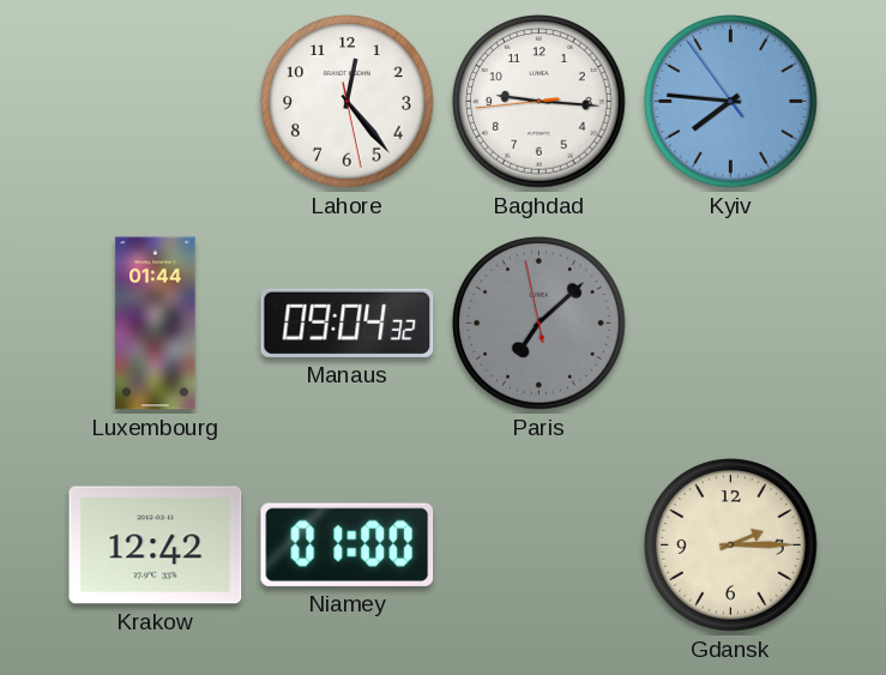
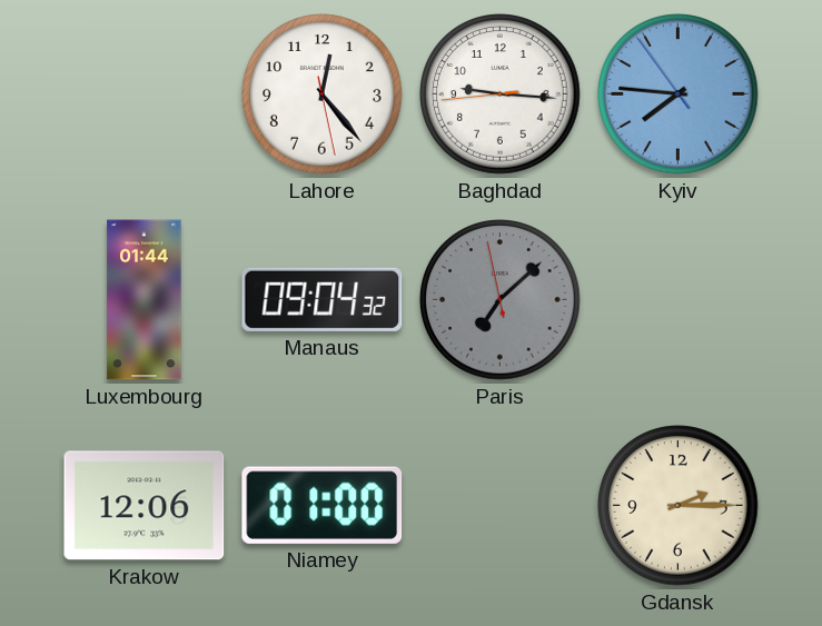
Krakow: 12:42 -> 12:06 (145, 506)
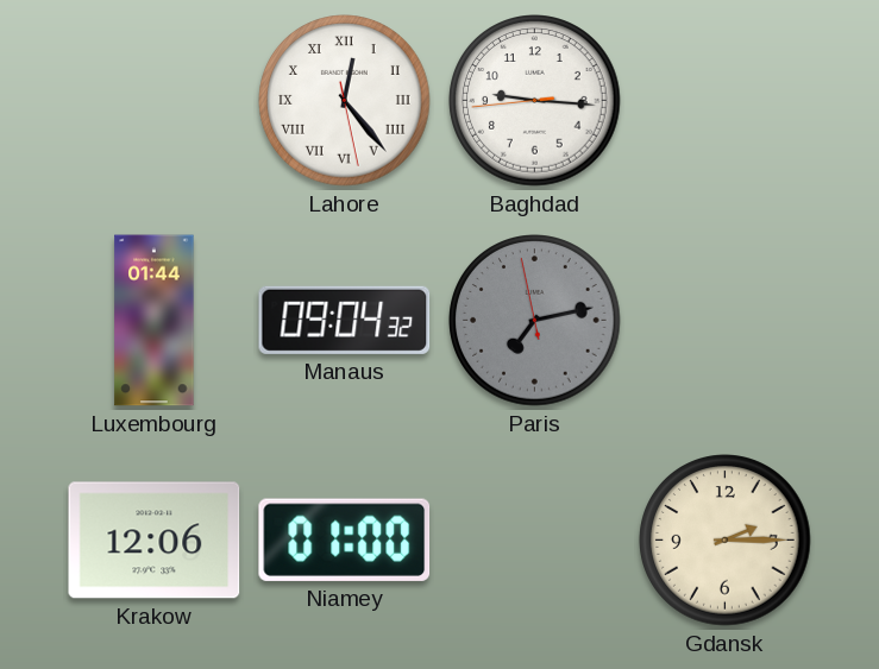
Lahore numerals: Arabic -> Roman (345, 101)
Kyiv: 7:45 -> none (679, 95)
Paris: 7:07 -> 7:12 (535, 321)
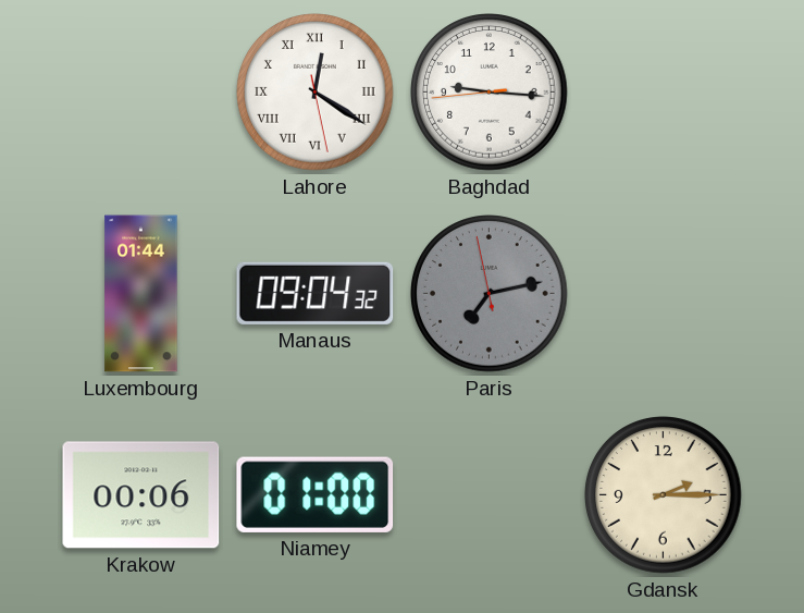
Lahore: 12:23 -> 12:20 (316, 93)
Krakow: 12:06 -> 00:06 (141, 495)
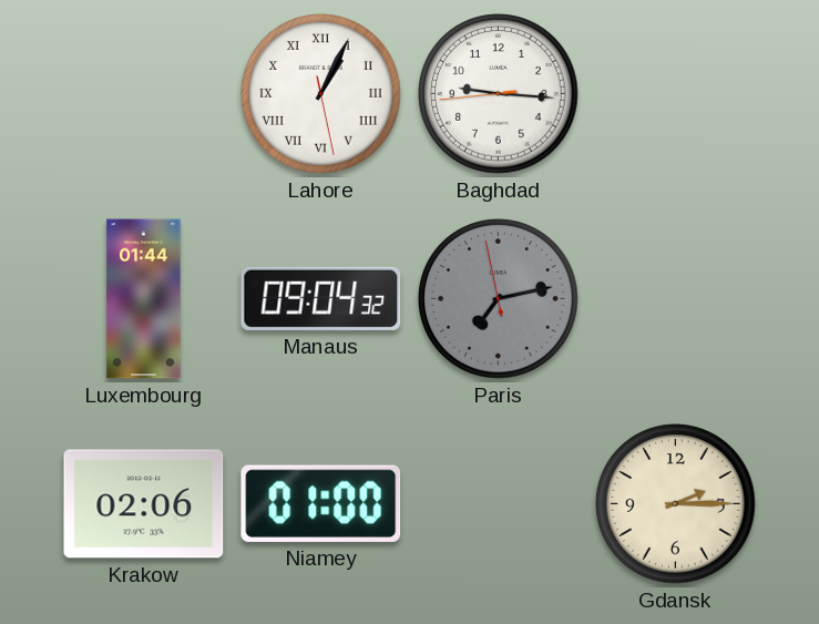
Lahore: 12:20 -> 1:04 (321, 94)
Krakow: 00:06 -> 02:06 (144, 504)
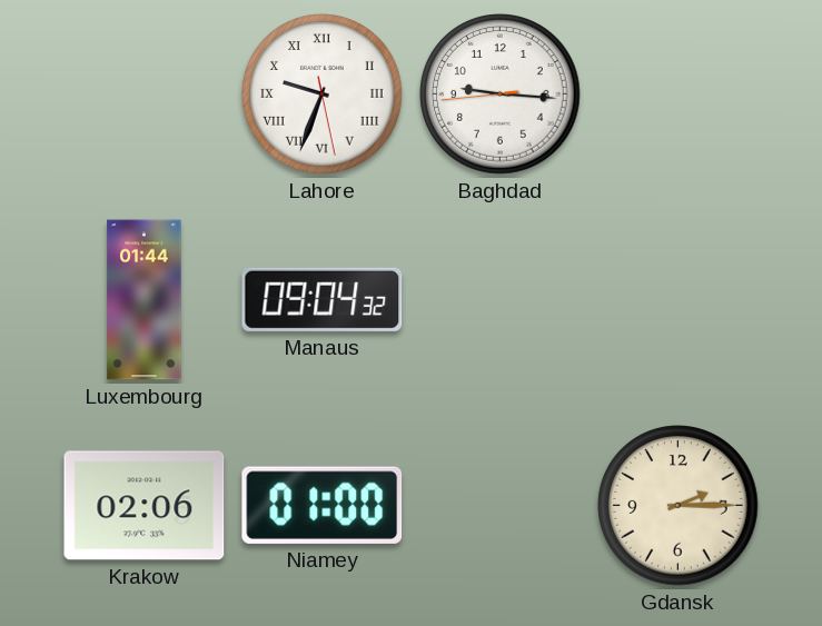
Lahore: 1:04 -> 9:33 (323, 95)
Paris: 7:12 -> none (499, 299)
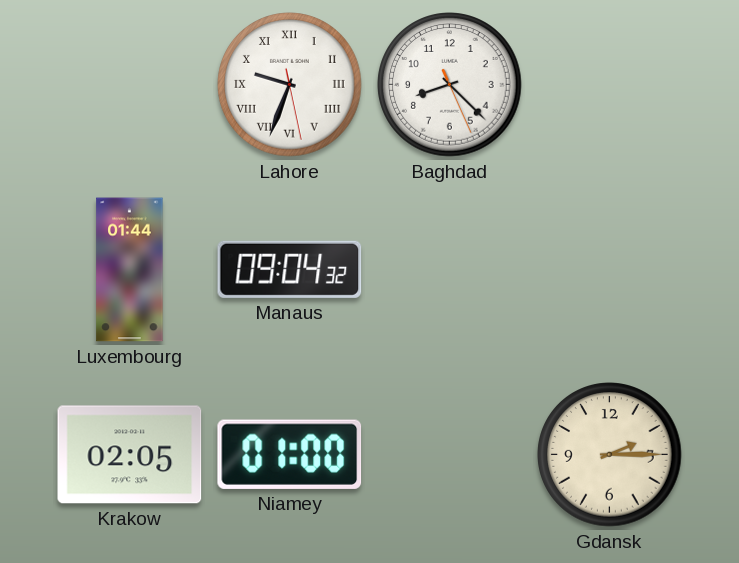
Baghdad: 9:15 -> 8:22 (450, 85)
Krakow: 02:06 -> 02:05 (130, 455)
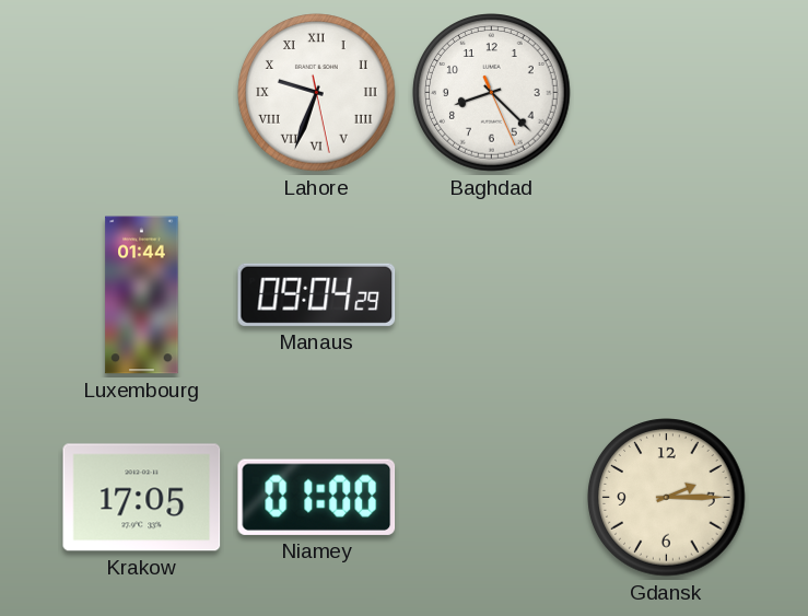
Manaus: 09:04:32 -> 09:04:29 (317, 294)
Krakow: 02:05 -> 17:05 (142, 498)
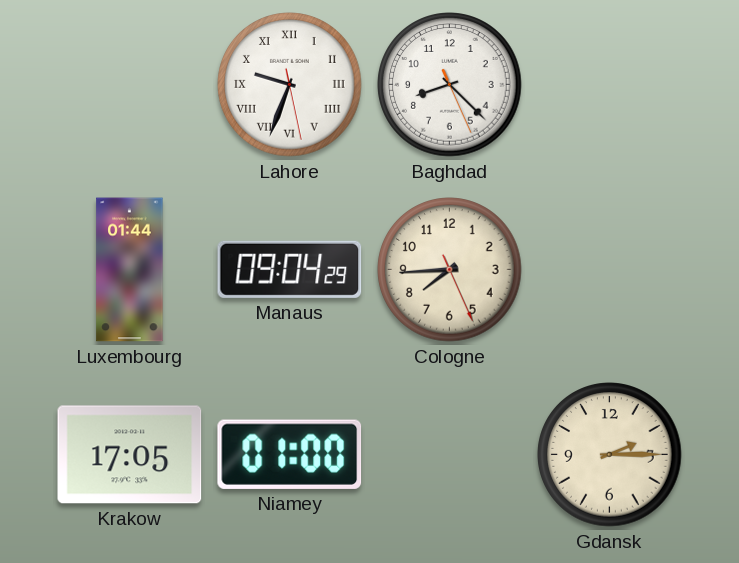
Cologne: none -> 7:44 (450, 270)
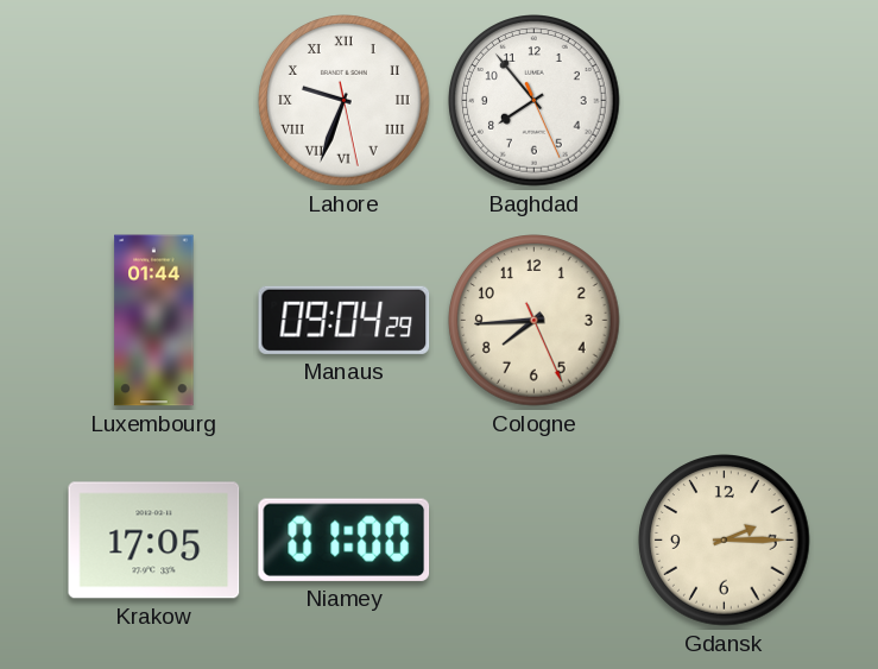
Baghdad: 8:22 -> 7:53 (535, 101)
